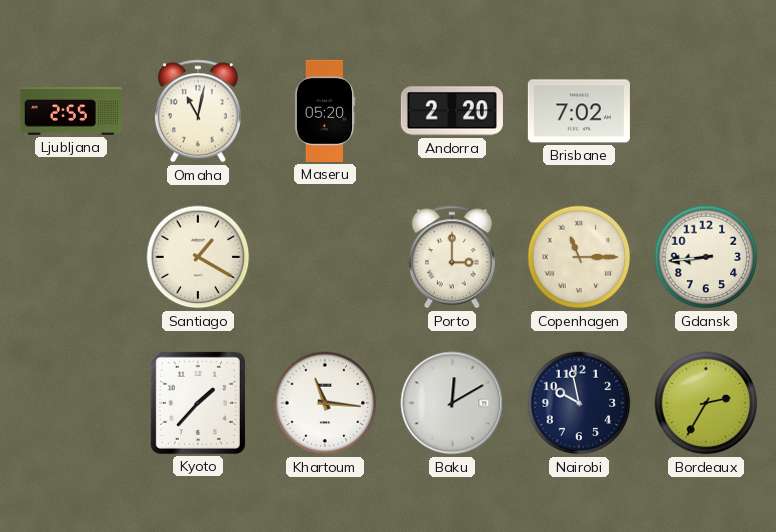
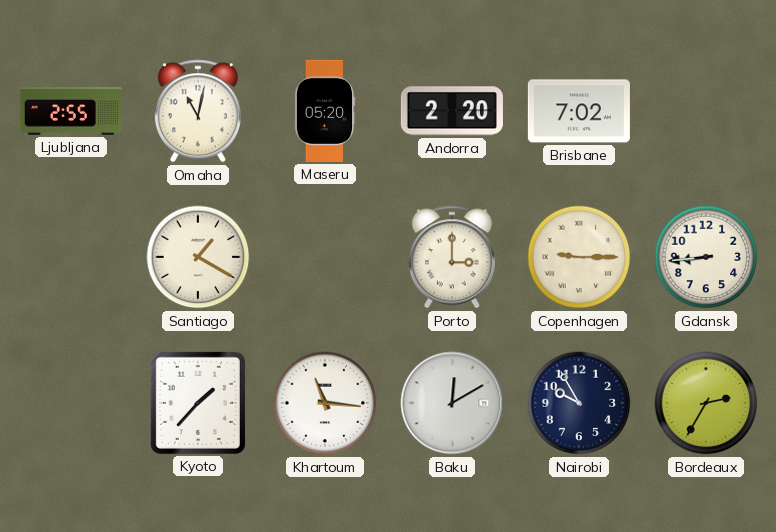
Copenhagen: 11:15 -> 9:15 (579, 257)
Nairobi: 9:58 -> 9:55 (579, 403)
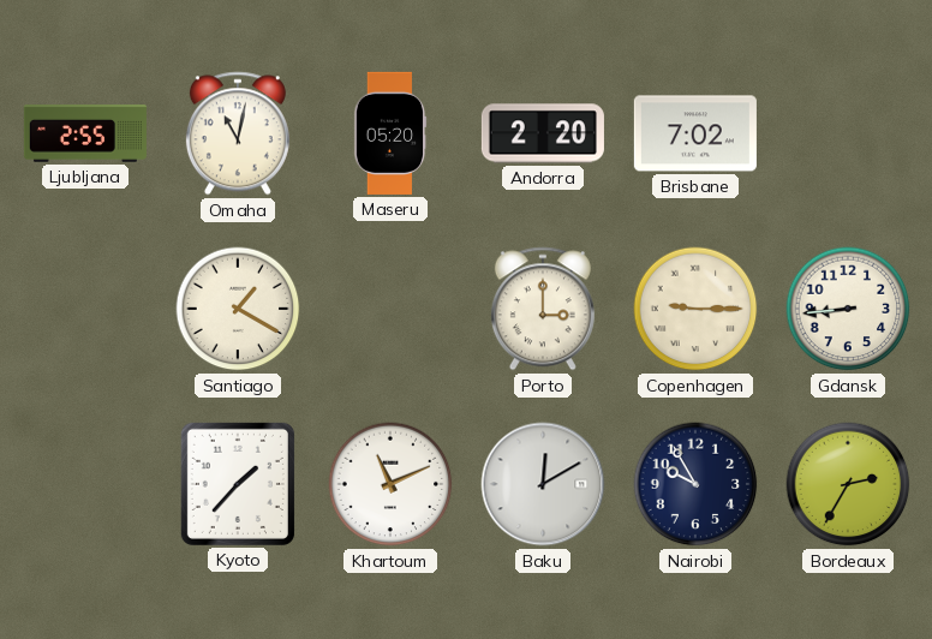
Khartoum: 11:16 -> 11:11 (390, 484)
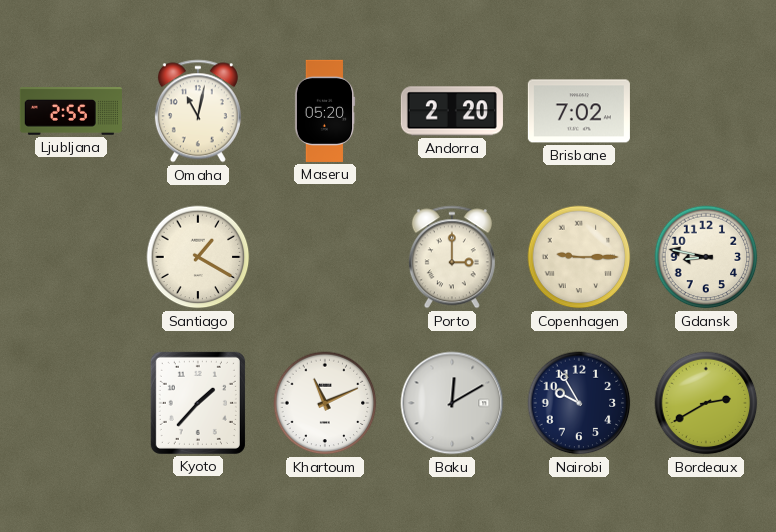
Gdansk: 8:44 -> 8:47 (706, 257)
Bordeaux: 2:35 -> 2:40 (706, 403)
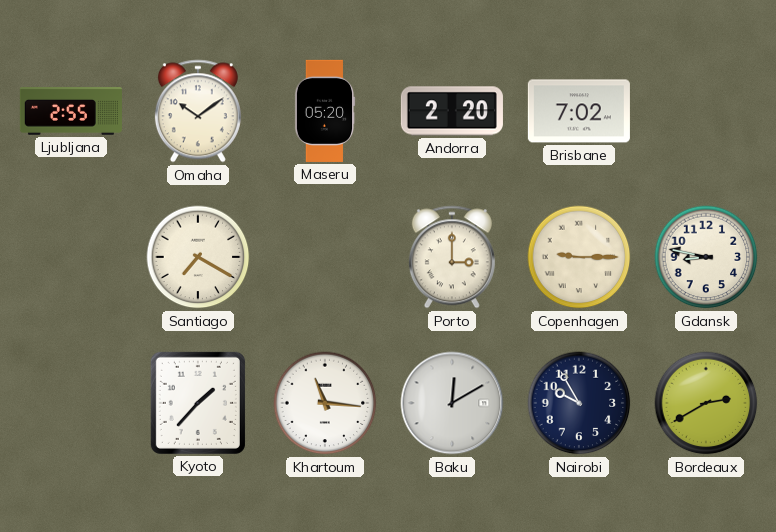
Omaha: 11:02 -> 10:09 (198, 111)
Santiago: 1:20 -> 7:20 (198, 257)
Khartoum: 11:11 -> 11:16 (325, 403)
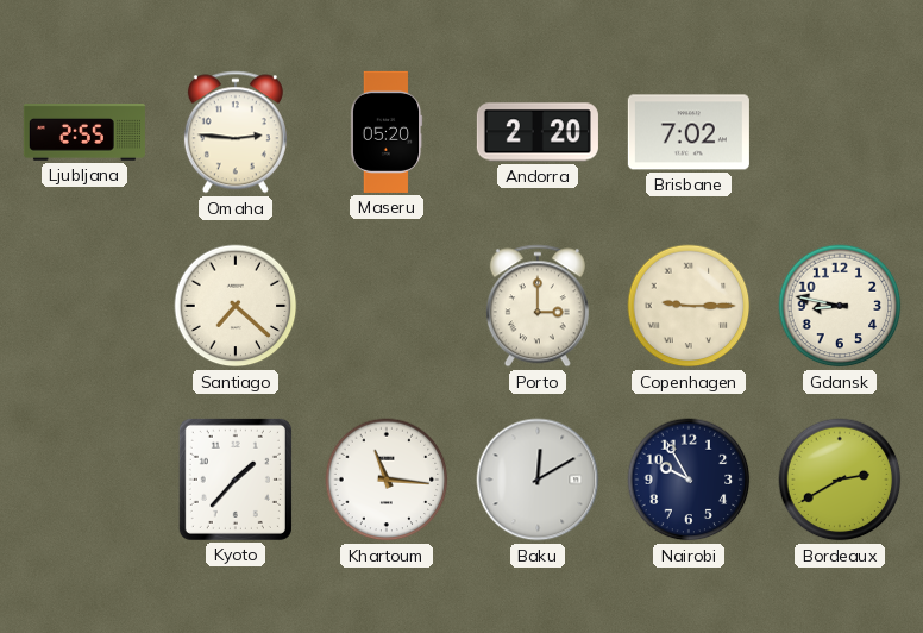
Omaha: 10:09 -> 2:46 (236, 132)
Santiago: 7:20 -> 7:22 (236, 306)
